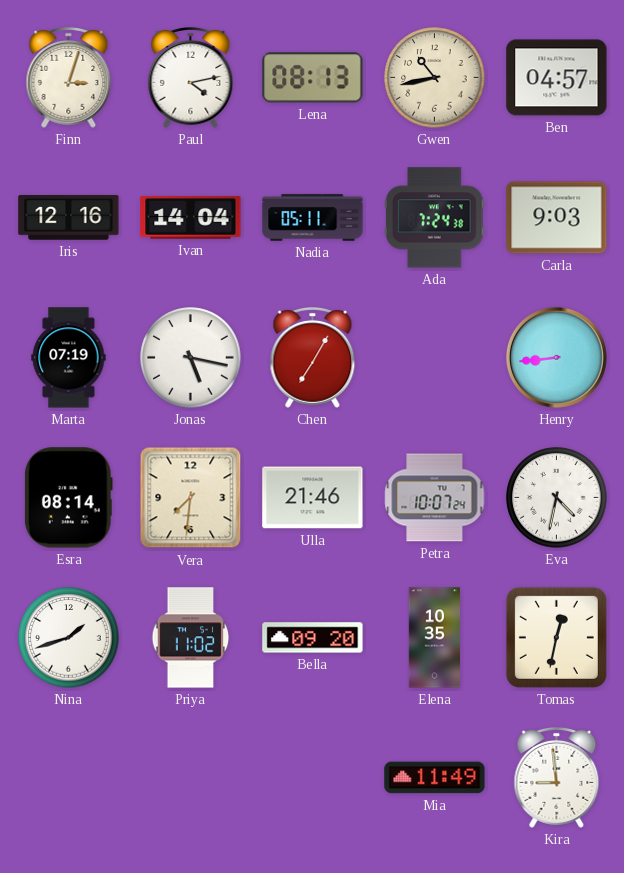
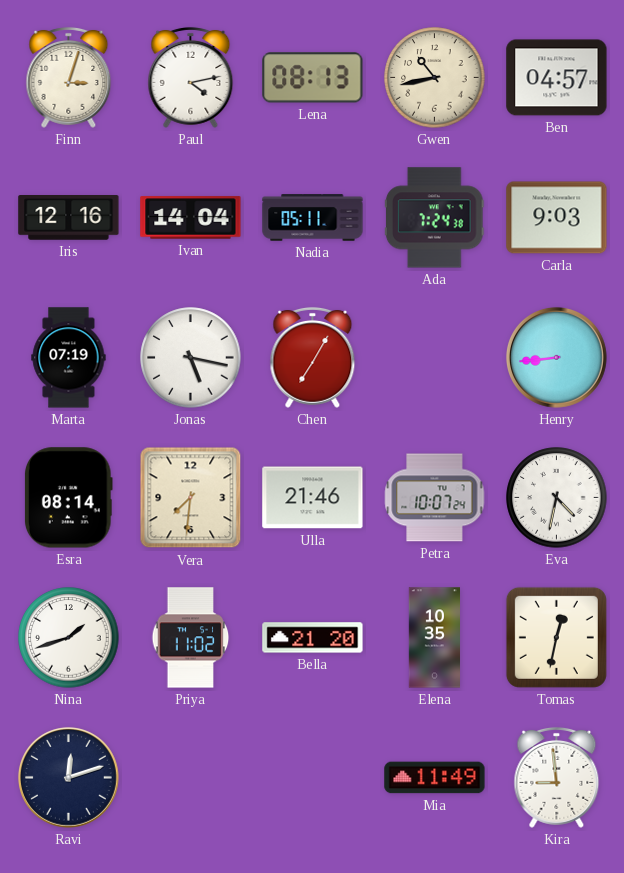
Bella: 09:20 -> 21:20 (313, 638)
Ravi: none -> 12:12 (68, 777)
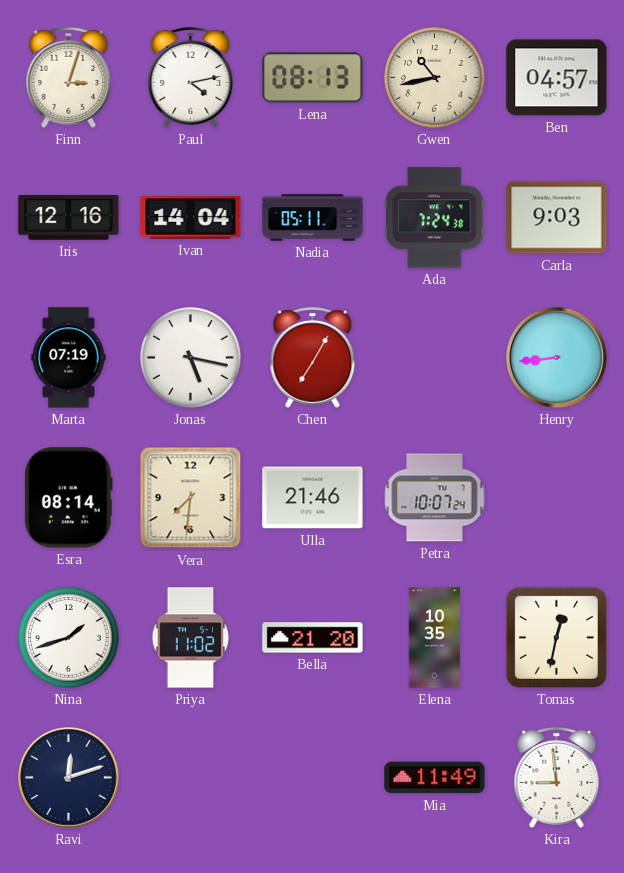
Eva: 4:32 -> none (557, 498)
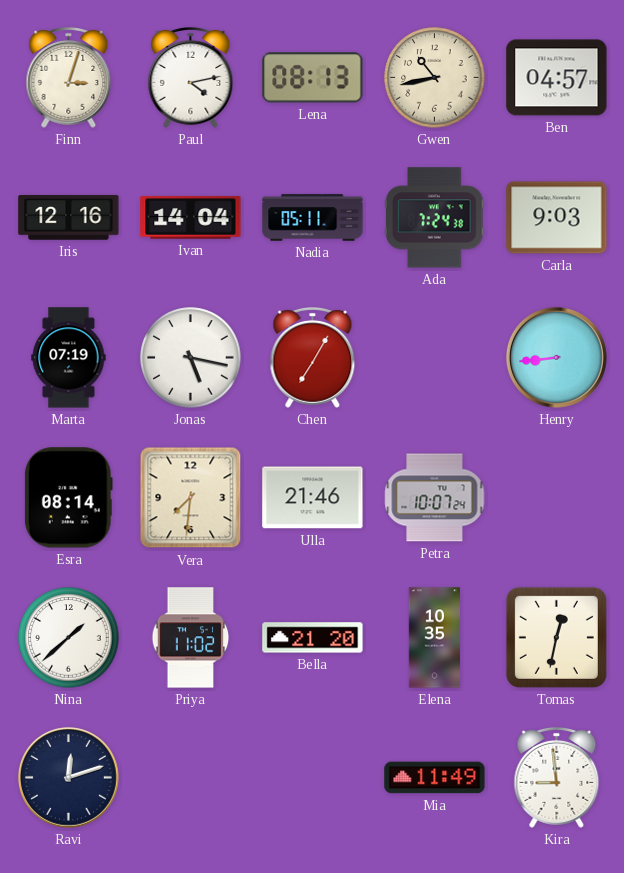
Nina: 1:42 -> 1:38 (69, 638)
